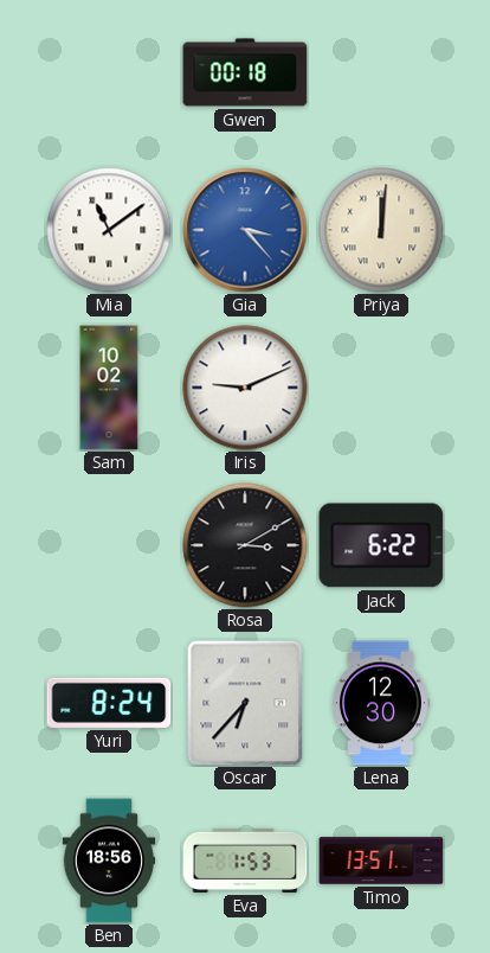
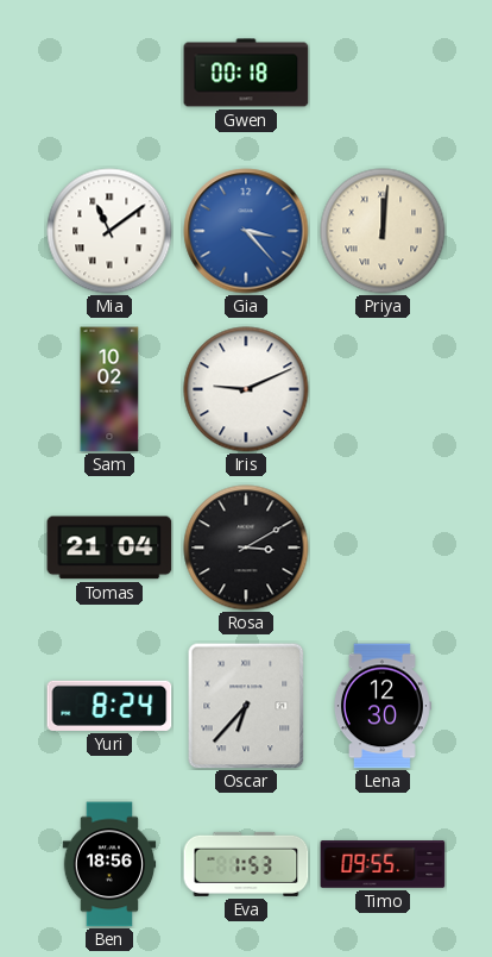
Tomas: none -> 21:04 (109, 548)
Jack: 6:22 -> none (381, 545)
Timo: 13:51 -> 09:55 (383, 864)
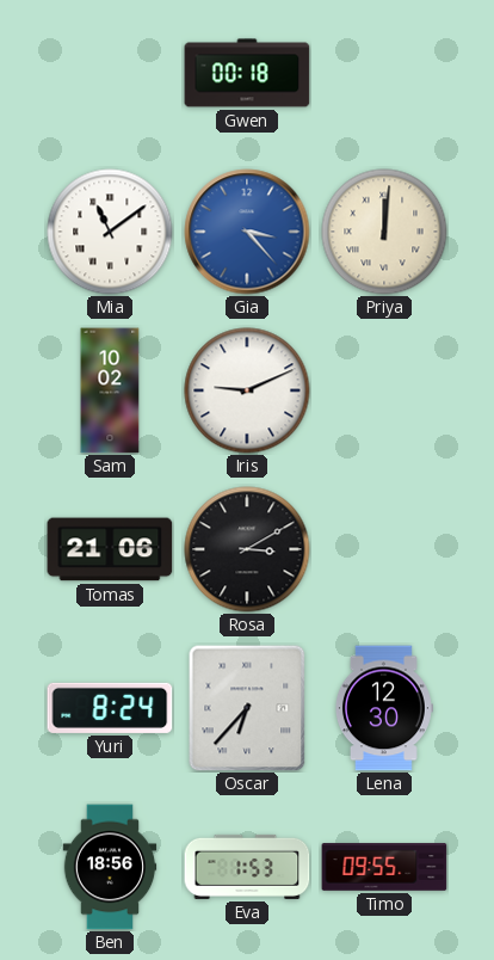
Tomas: 21:04 -> 21:06 (110, 549)
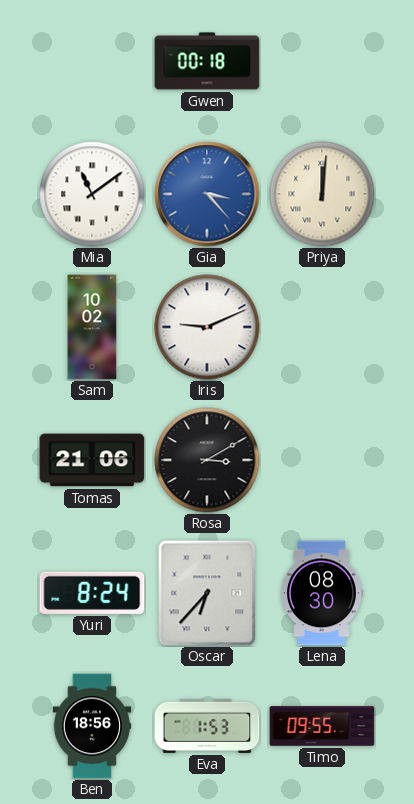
Lena: 12:30 -> 08:30 (321, 593)
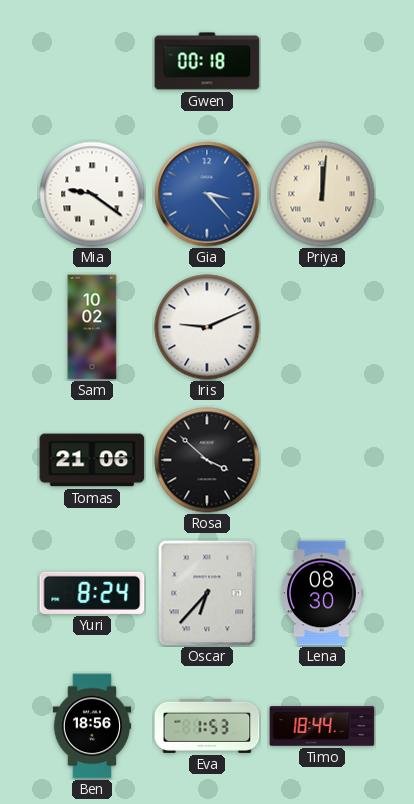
Mia: 11:09 -> 9:21 (92, 194)
Rosa: 3:10 -> 3:52 (207, 460)
Timo: 09:55 -> 18:44 (322, 726)
